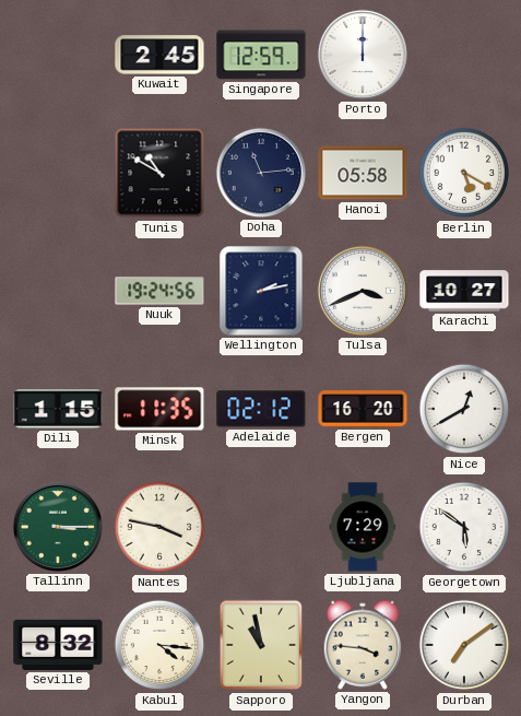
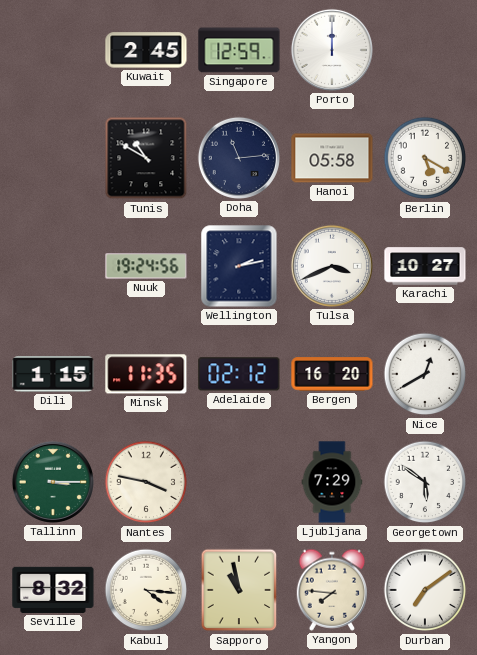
Yangon: 3:46 -> 7:46 (331, 590)
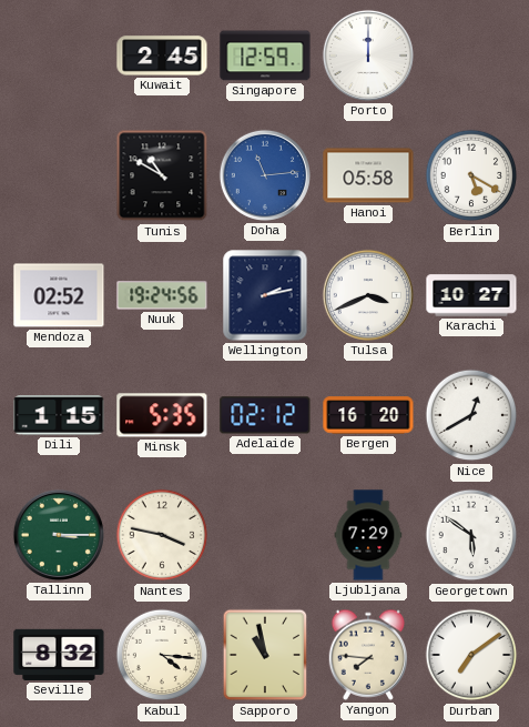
Doha dial: navy -> blue (265, 175)
Mendoza: none -> 02:52 (59, 295)
Minsk: 11:35 -> 5:35 (162, 415)
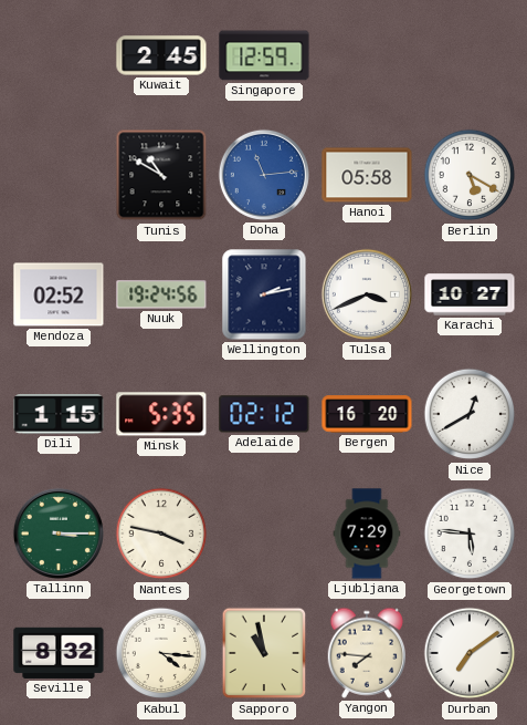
Porto: 12:00 -> none (368, 55)
Georgetown: 5:51 -> 5:46 (470, 534)
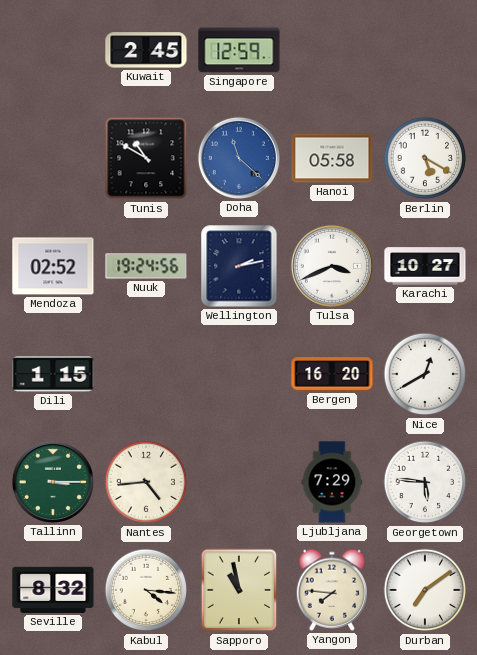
Doha: 11:14 -> 11:22 (239, 158)
Minsk: 5:35 -> none (161, 414)
Adelaide: 02:12 -> none (264, 414)
Nantes: 3:47 -> 4:44 (146, 482)
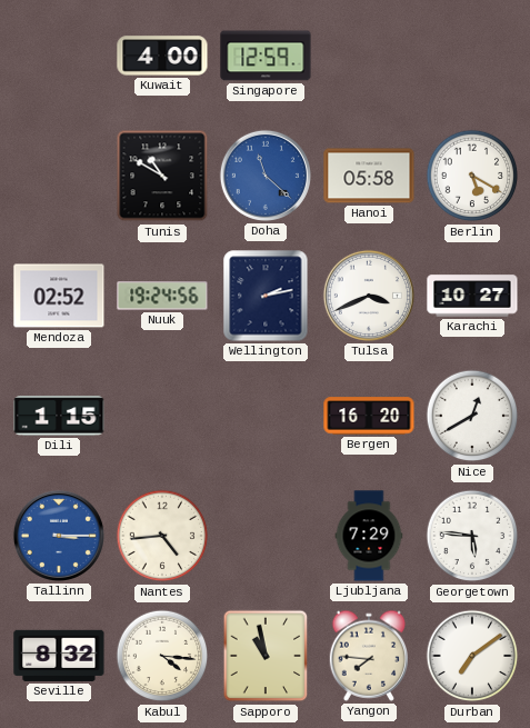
Kuwait: 2:45 -> 4:00 (162, 56)
Tallinn dial: green -> blue (59, 536)
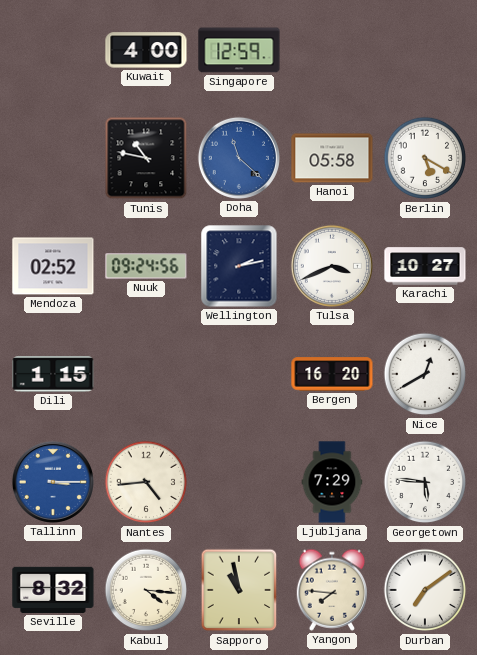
Tunis: 10:50 -> 10:47 (146, 158)
Nuuk: 19:24 -> 09:24 (146, 266)
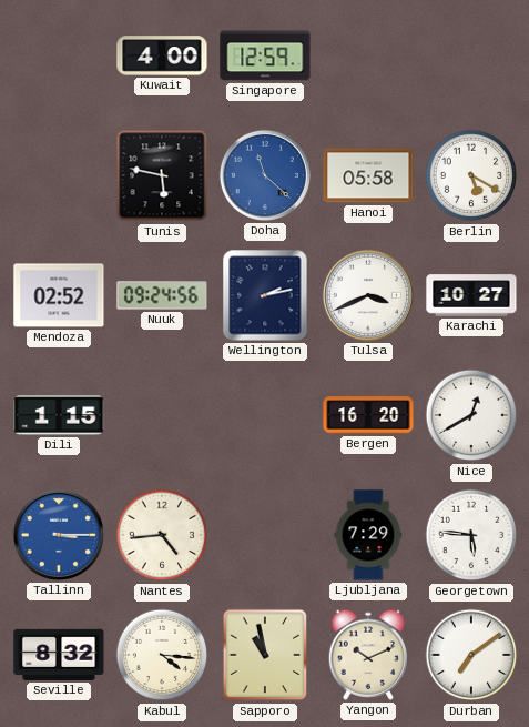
Tunis: 10:47 -> 5:47 (162, 175)
Yangon: 7:46 -> 10:11 (367, 655)
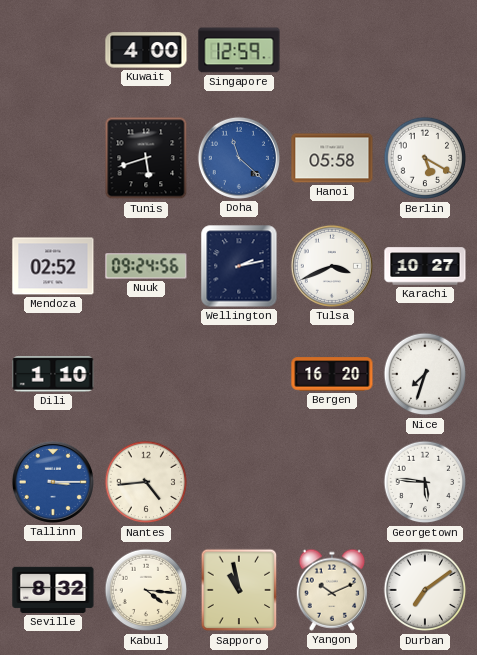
Tunis: 5:47 -> 5:42 (146, 158)
Dili: 1:15 -> 1:10 (53, 374)
Nice: 12:40 -> 7:33 (425, 374)
Ljubljana: 7:29 -> none (368, 535)
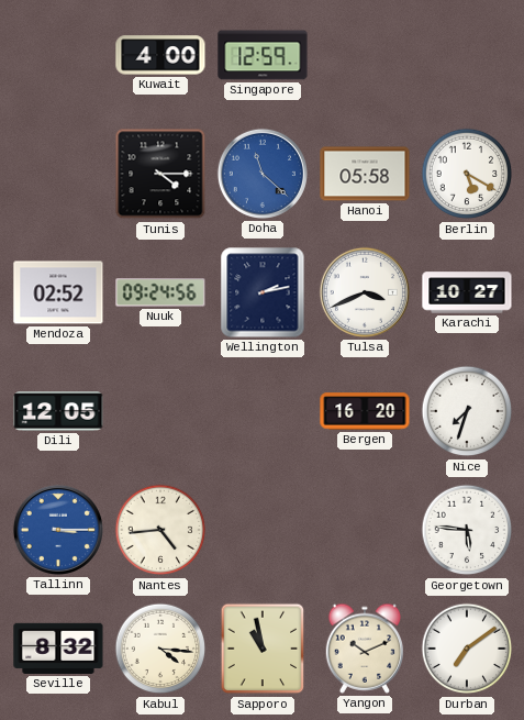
Tunis: 5:42 -> 4:15 (160, 174)
Dili: 1:10 -> 12:05 (58, 411)
